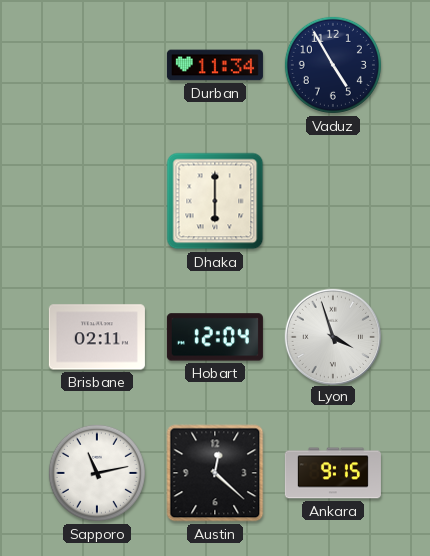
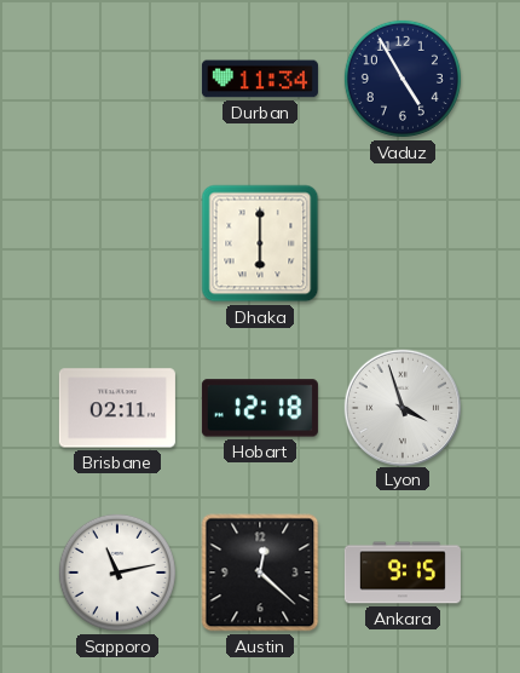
Hobart: 12:04 -> 12:18 (260, 408)
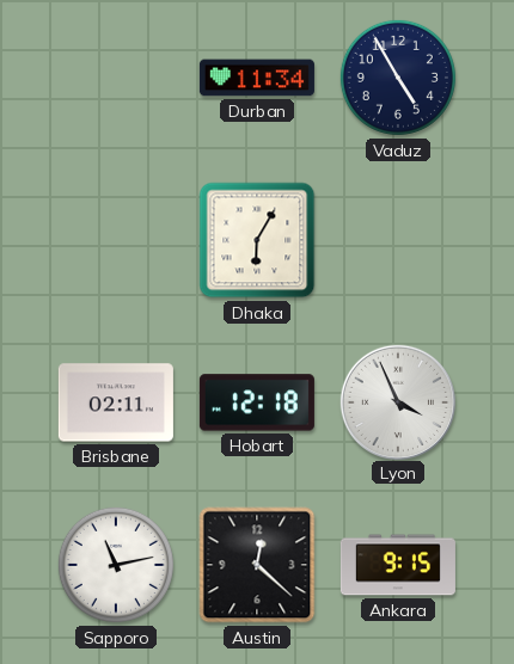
Dhaka: 6:00 -> 6:05 (257, 240)
Lyon: 3:57 -> 3:56 (397, 401)
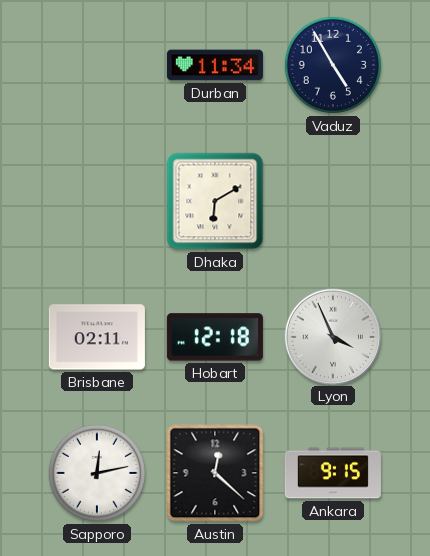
Dhaka: 6:05 -> 6:10 (215, 201)
Sapporo: 11:13 -> 12:13 (97, 473)
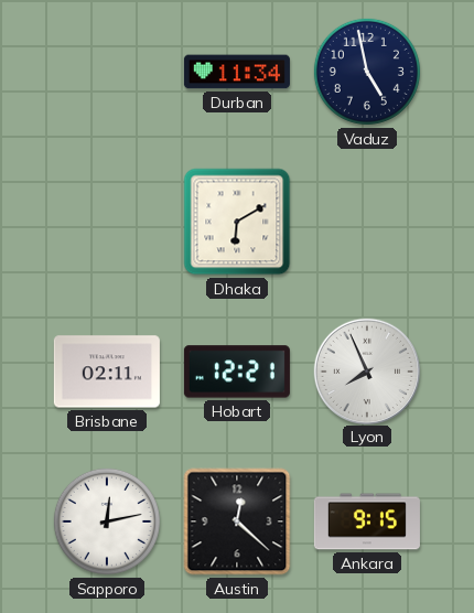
Vaduz: 4:55 -> 4:58 (367, 72)
Hobart: 12:18 -> 12:21 (237, 372)
Lyon: 3:56 -> 7:56 (366, 370)
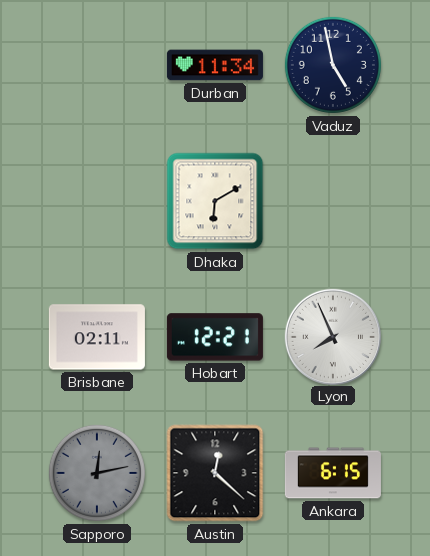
Sapporo dial: white -> grey (97, 473)
Ankara: 9:15 -> 6:15 (333, 473)
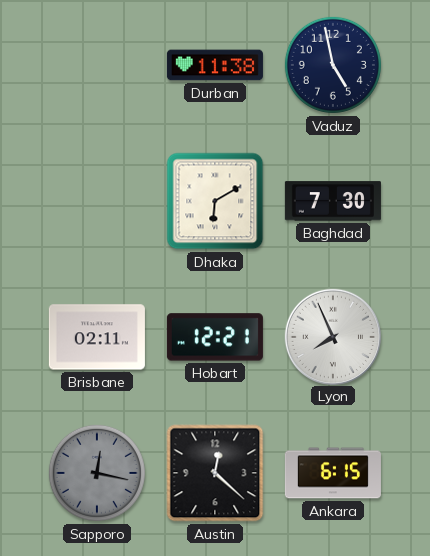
Durban: 11:34 -> 11:38 (215, 65)
Baghdad: none -> 7:30 (333, 201)
Sapporo: 12:13 -> 12:17 (97, 473)
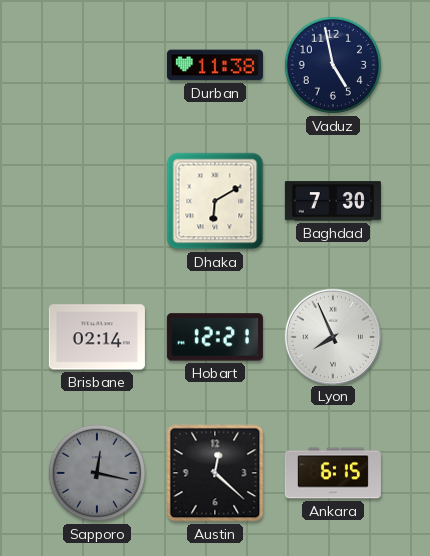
Brisbane: 02:11 -> 02:14 (97, 337)
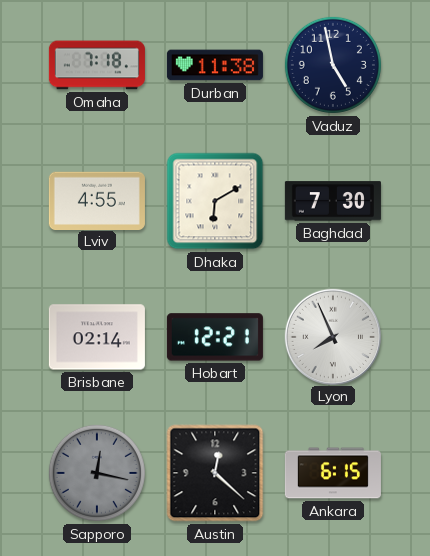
Omaha: none -> 7:18 (97, 65)
Lviv: none -> 4:55 (97, 200)
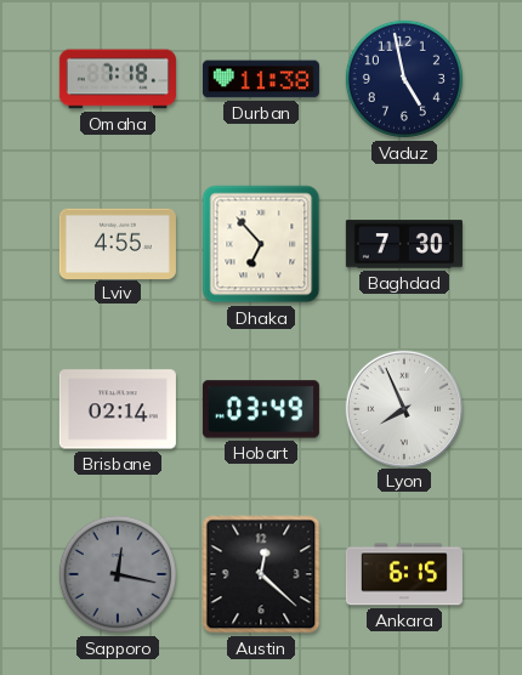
Dhaka: 6:10 -> 6:53 (261, 244)
Hobart: 12:21 -> 03:49 (261, 409)
